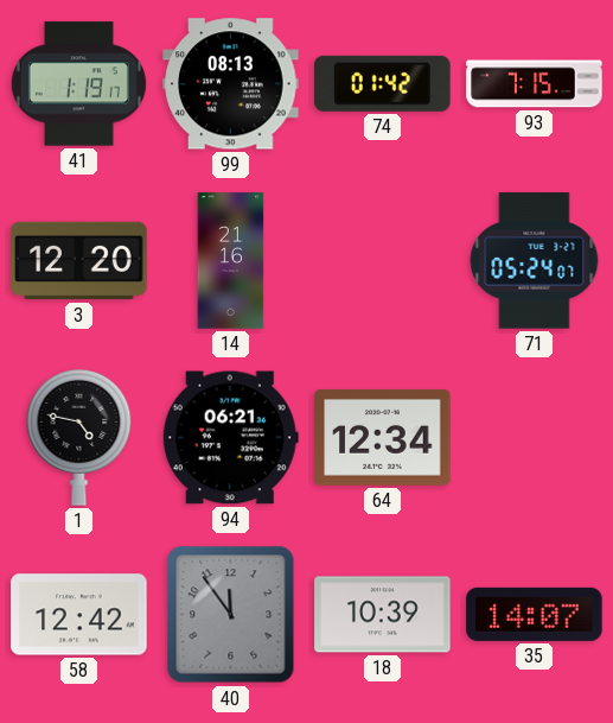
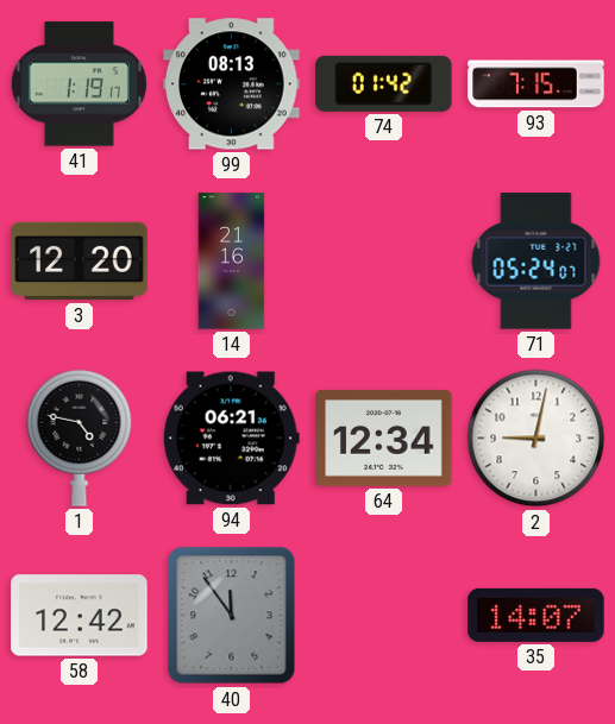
2: none -> 9:02 (536, 439)
18: 10:39 -> none (383, 615)
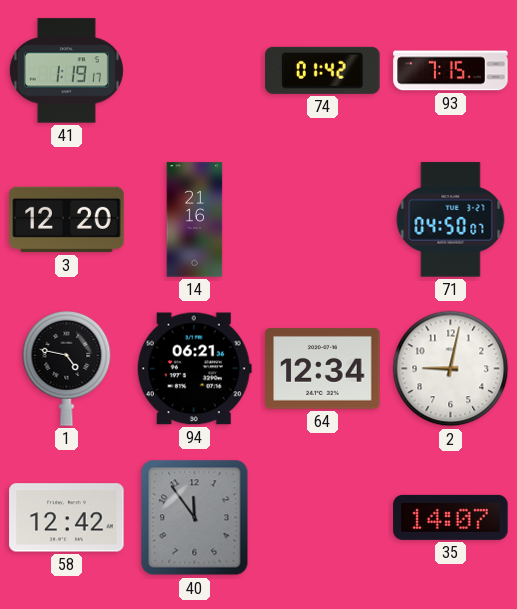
99: 08:13 -> none (232, 84)
71: 05:24 -> 04:50 (451, 220)
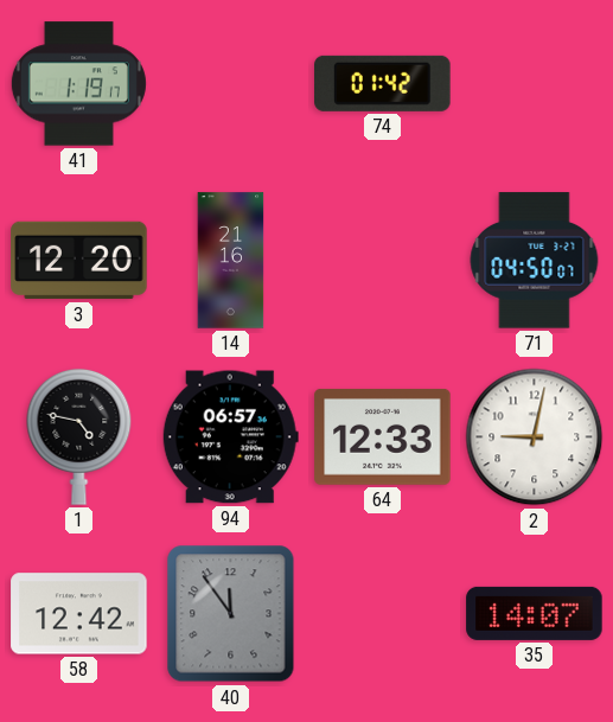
93: 7:15 -> none (451, 71)
94: 06:21 -> 06:57 (230, 437)
64: 12:34 -> 12:33 (383, 436)
